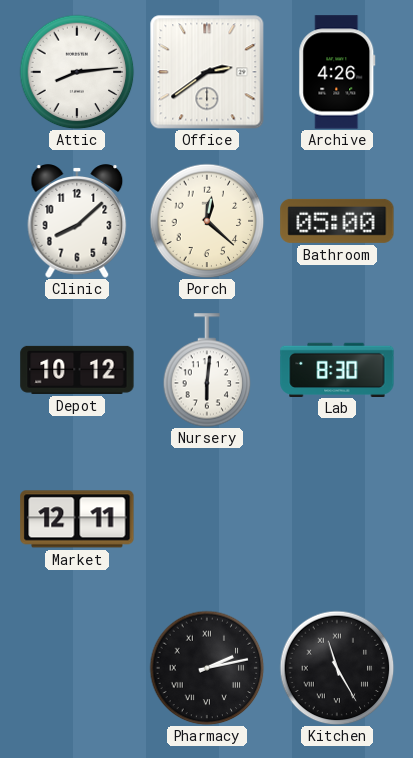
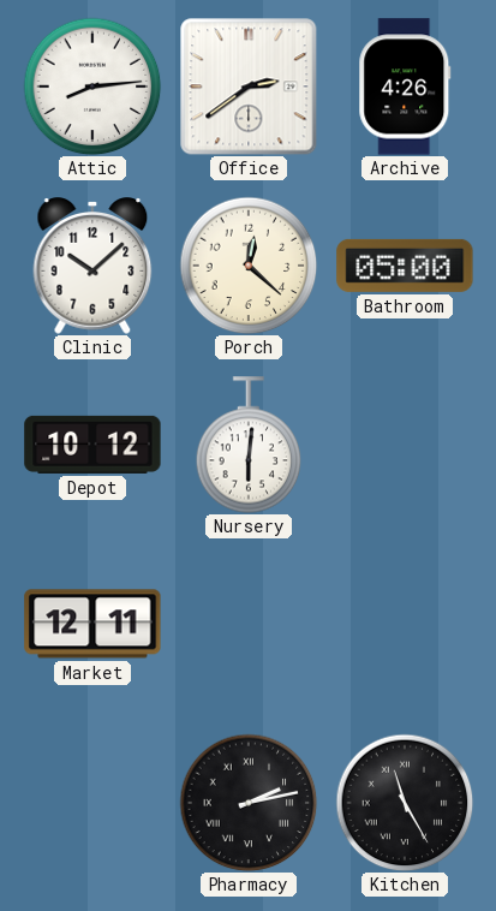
Clinic: 8:08 -> 10:08 (92, 266)
Lab: 8:30 -> none (337, 369)
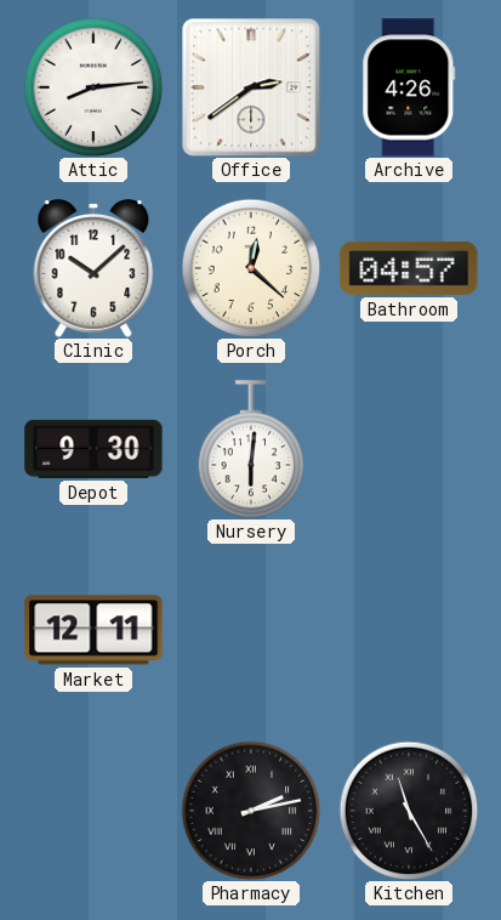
Bathroom: 05:00 -> 04:57 (409, 268)
Depot: 10:12 -> 9:30 (93, 449)
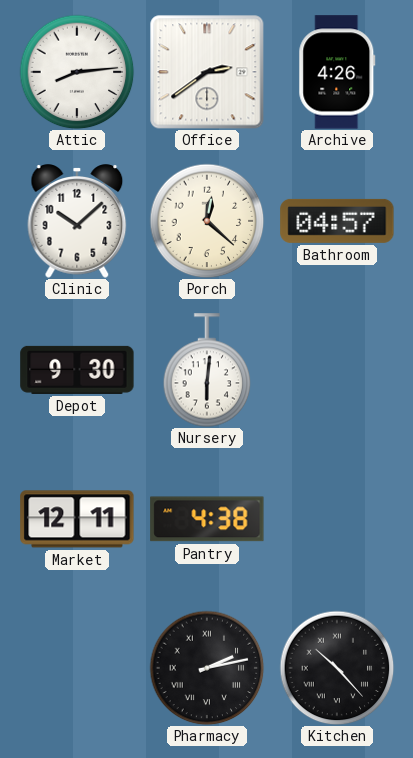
Pantry: none -> 4:38 (207, 519)
Kitchen: 11:25 -> 10:23 (337, 668)
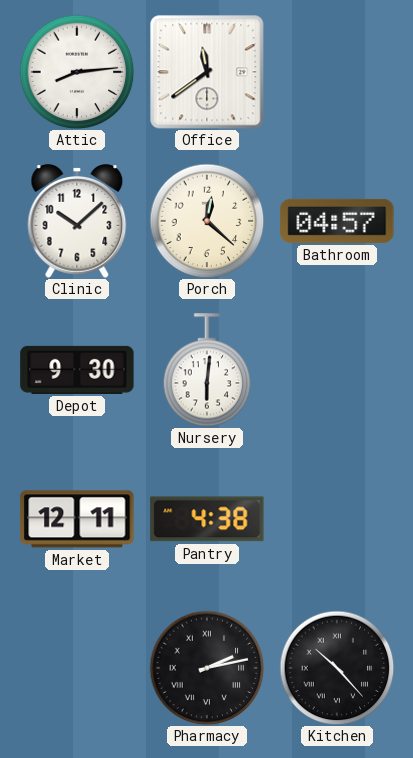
Office: 2:39 -> 11:39 (207, 72)
Archive: 4:26 -> none (337, 72)
